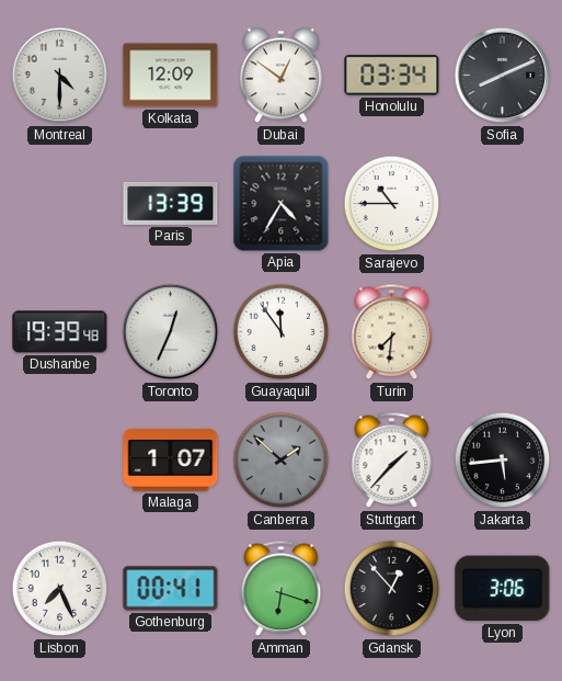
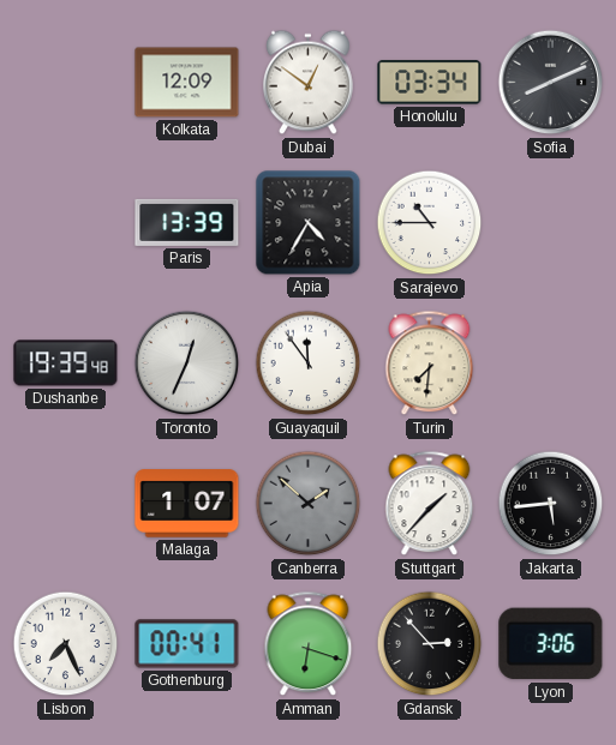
Montreal: 4:30 -> none (60, 76)
Gdansk: 12:53 -> 2:53 (430, 644)
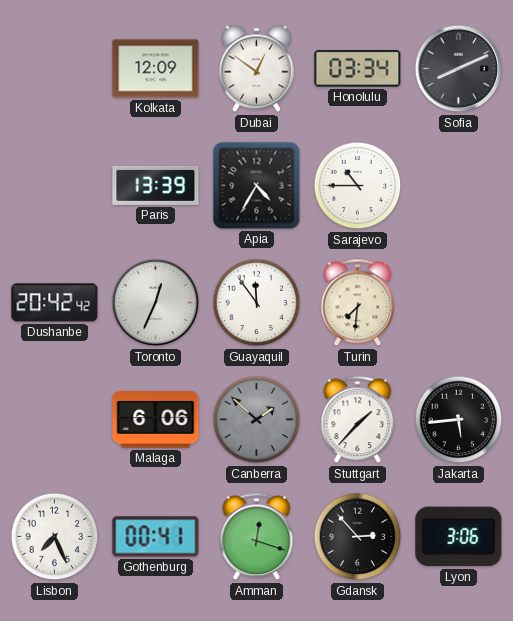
Dushanbe: 19:39 -> 20:42 (55, 303)
Malaga: 1:07 -> 6:06 (156, 420)
Amman: 6:18 -> 12:18 (257, 537)
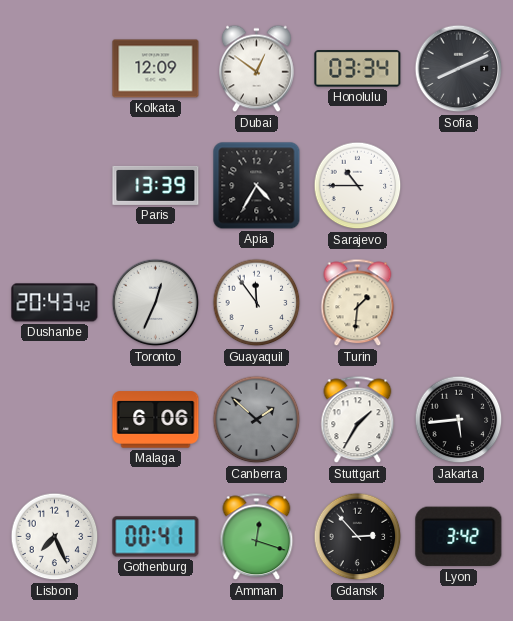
Dushanbe: 20:42 -> 20:43 (55, 303)
Turin: 7:31 -> 1:31 (358, 303)
Stuttgart: 1:37 -> 1:35 (358, 420)
Lyon: 3:06 -> 3:42 (459, 537)
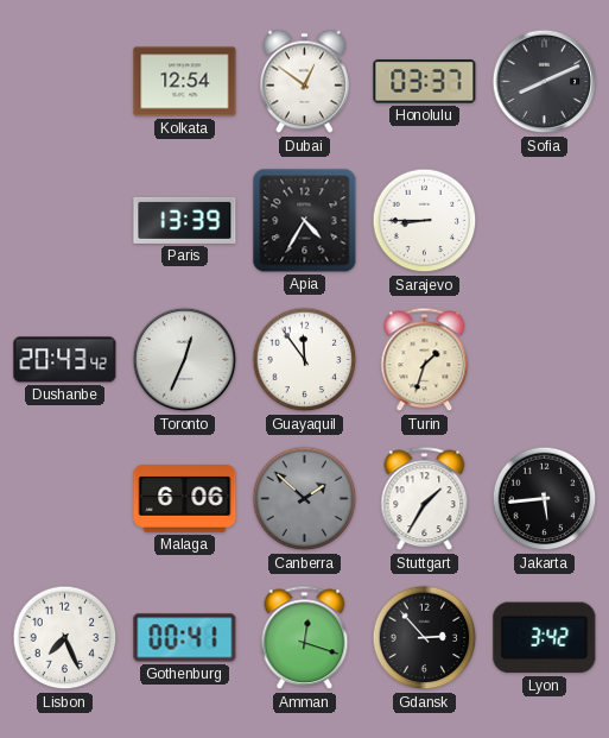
Kolkata: 12:09 -> 12:54 (185, 82)
Honolulu: 03:34 -> 03:37 (425, 82)
Sarajevo: 10:45 -> 8:45 (425, 221)
Turin: 1:31 -> 1:33 (425, 360)
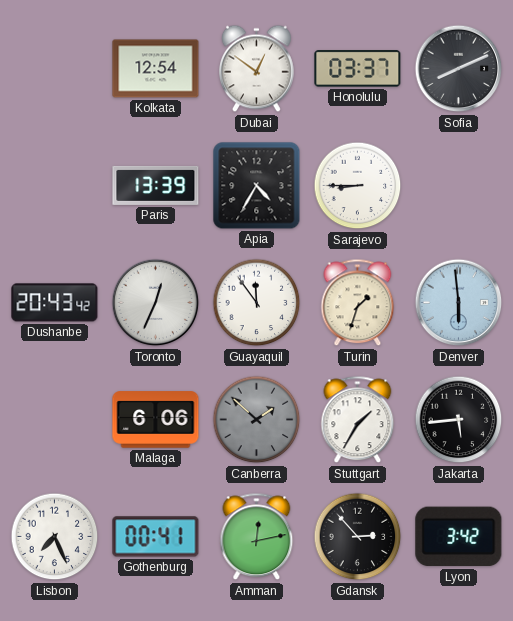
Denver: none -> 5:59 (459, 303)
Amman: 12:18 -> 12:13 (257, 537)
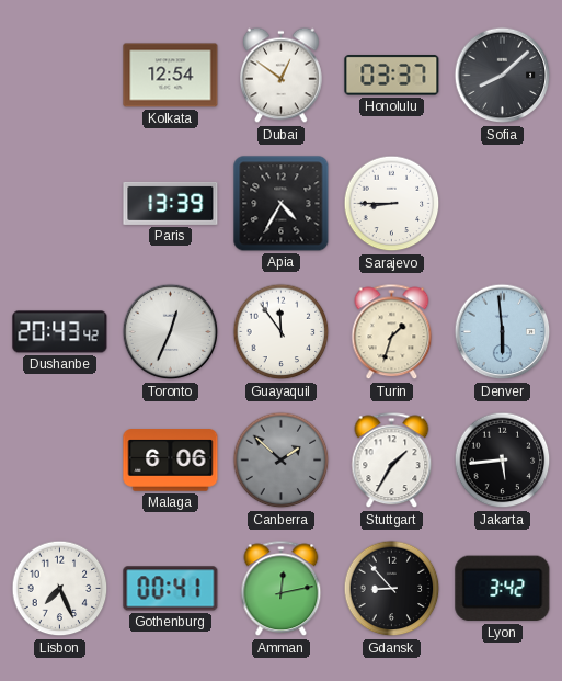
Sofia: 8:11 -> 8:08 (503, 76)
Gdansk: 2:53 -> 8:53 (392, 589)
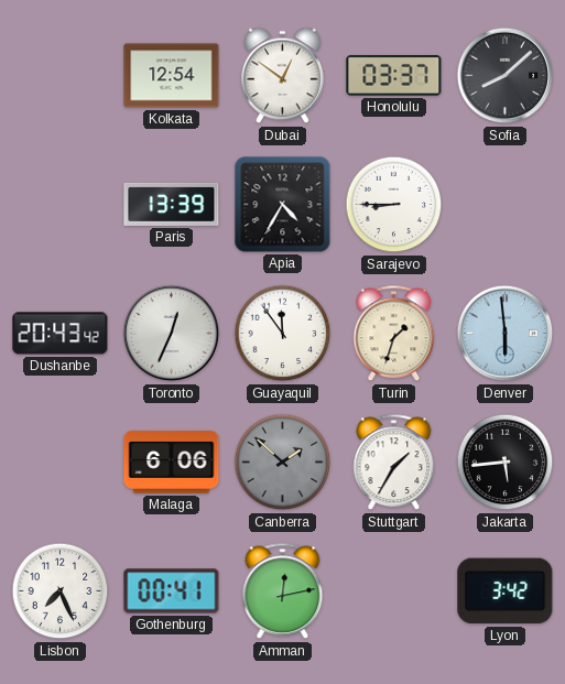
Gdansk: 8:53 -> none (392, 589)
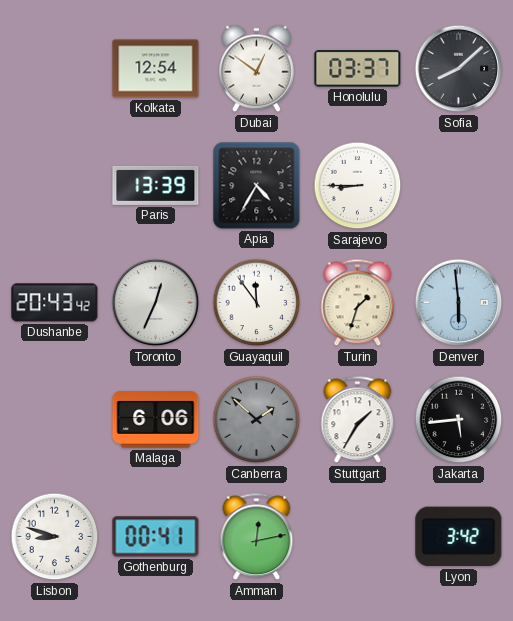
Lisbon: 7:26 -> 8:48 (55, 537)
